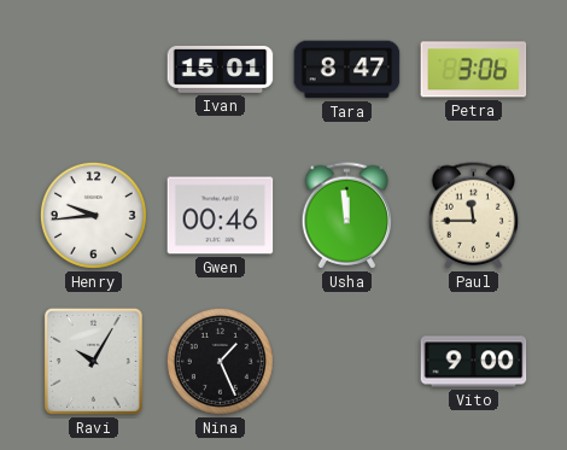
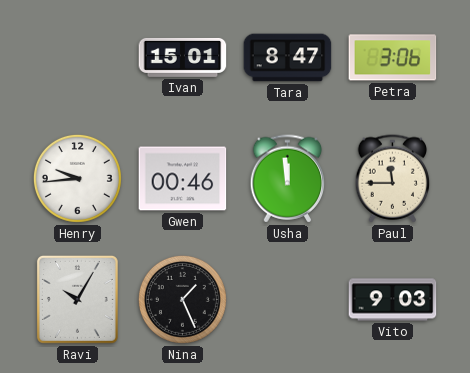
Vito: 9:00 -> 9:03 (393, 300)
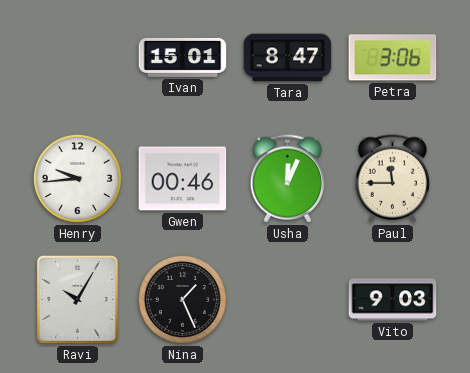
Usha: 11:59 -> 12:04 (288, 179)
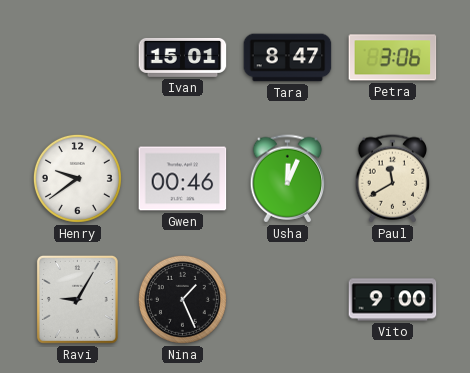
Henry: 9:44 -> 9:39 (77, 178)
Paul: 11:45 -> 11:40 (393, 179)
Ravi: 10:05 -> 9:05 (77, 299)
Vito: 9:03 -> 9:00 (393, 300)
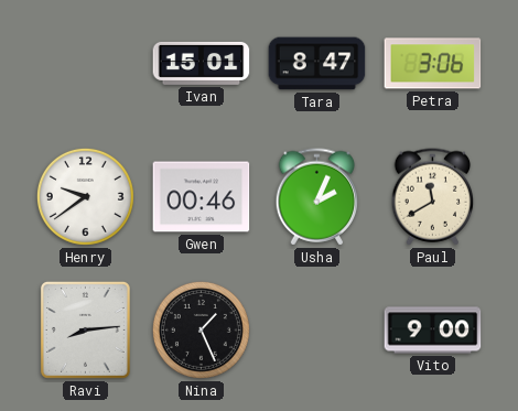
Usha: 12:04 -> 2:04 (317, 197)
Ravi: 9:05 -> 8:14 (85, 329)
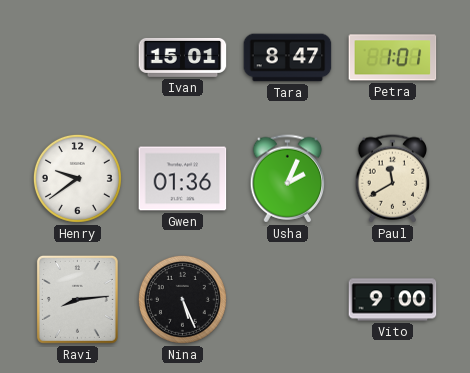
Petra: 3:06 -> 1:01 (393, 58)
Gwen: 00:46 -> 01:36 (183, 179)
Nina: 1:26 -> 5:26 (182, 299)
